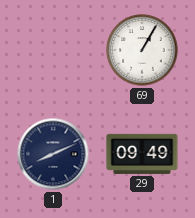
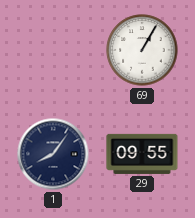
1: 8:11 -> 8:06 (53, 154)
29: 09:49 -> 09:55 (142, 154)
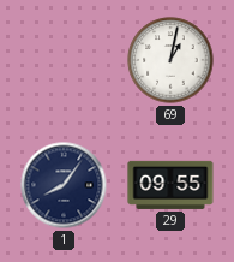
69: 1:05 -> 1:02 (170, 60)
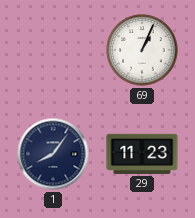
69: 1:02 -> 1:04 (142, 50)
29: 09:55 -> 11:23 (142, 154)
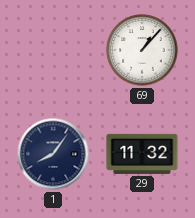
69: 1:04 -> 1:07 (142, 50)
29: 11:23 -> 11:32 (142, 154)
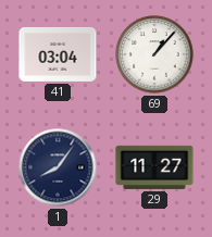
41: none -> 03:04 (58, 54)
29: 11:32 -> 11:27 (154, 167)
